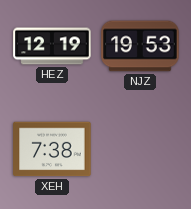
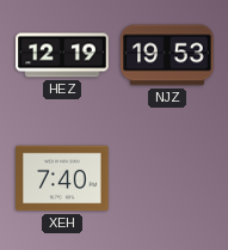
XEH: 7:38 -> 7:40 (62, 178)
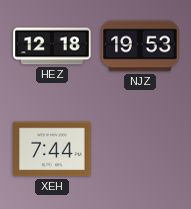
HEZ: 12:19 -> 12:18 (52, 46)
XEH: 7:40 -> 7:44 (52, 149)
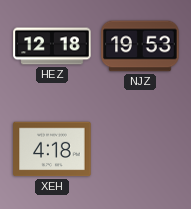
XEH: 7:44 -> 4:18 (52, 149)
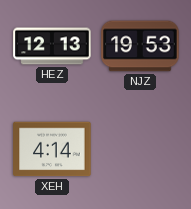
HEZ: 12:18 -> 12:13 (52, 46)
XEH: 4:18 -> 4:14 (52, 149)
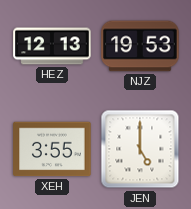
XEH: 4:14 -> 3:55 (52, 149)
JEN: none -> 5:00 (140, 149)
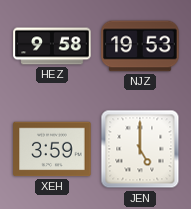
HEZ: 12:13 -> 9:58 (52, 46)
XEH: 3:55 -> 3:59 (52, 149)
